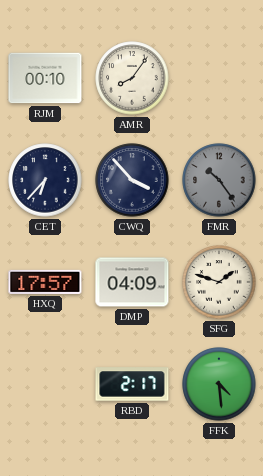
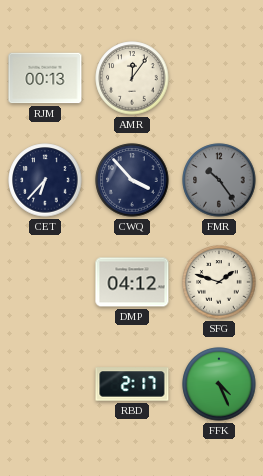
RJM: 00:10 -> 00:13 (45, 78)
AMR: 8:06 -> 12:06 (132, 78)
HXQ: 17:57 -> none (45, 282)
DMP: 04:09 -> 04:12 (132, 282)
FFK: 4:29 -> 4:26 (219, 384)
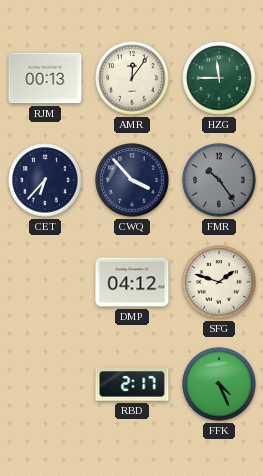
HZG: none -> 11:45 (219, 78)
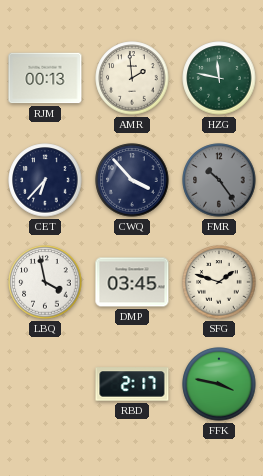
AMR: 12:06 -> 1:59 (132, 78)
HZG: 11:45 -> 11:47 (219, 78)
LBQ: none -> 3:58 (45, 282)
DMP: 04:12 -> 03:45 (132, 282)
FFK: 4:26 -> 3:47 (219, 384)
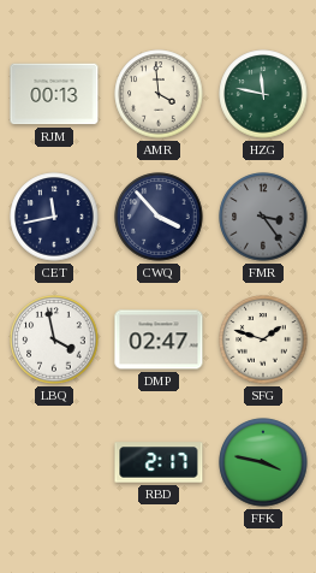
AMR: 1:59 -> 3:59 (159, 94)
CET: 6:37 -> 11:43 (54, 217)
FMR: 10:24 -> 3:24 (263, 217)
DMP: 03:45 -> 02:47 (159, 339)
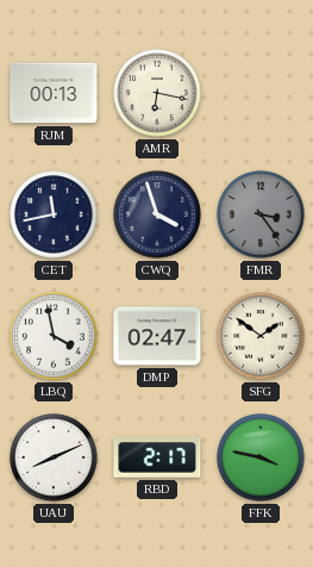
AMR: 3:59 -> 6:17 (157, 93)
HZG: 11:47 -> none (263, 94)
CWQ: 3:53 -> 3:57 (157, 214)
SFG: 1:48 -> 1:51 (261, 336)
UAU: none -> 8:11 (54, 457)
